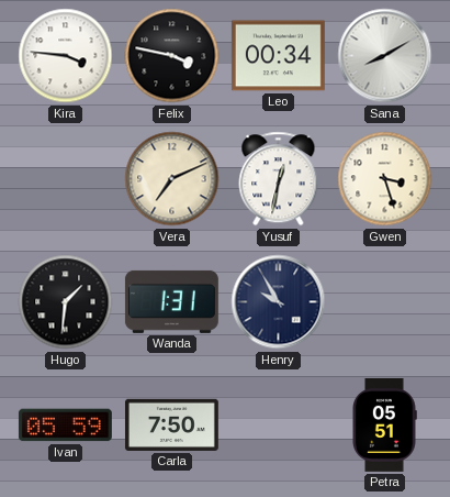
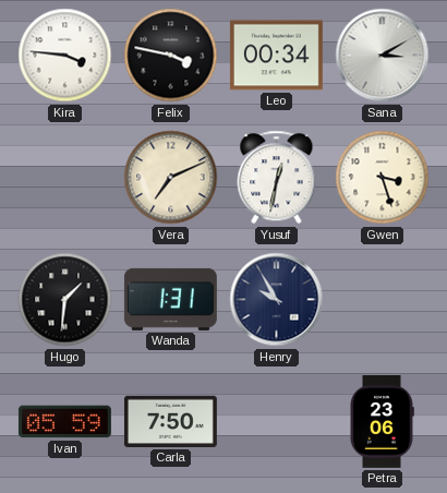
Sana: 8:10 -> 3:10 (383, 56)
Petra: 05:51 -> 23:06 (382, 421)
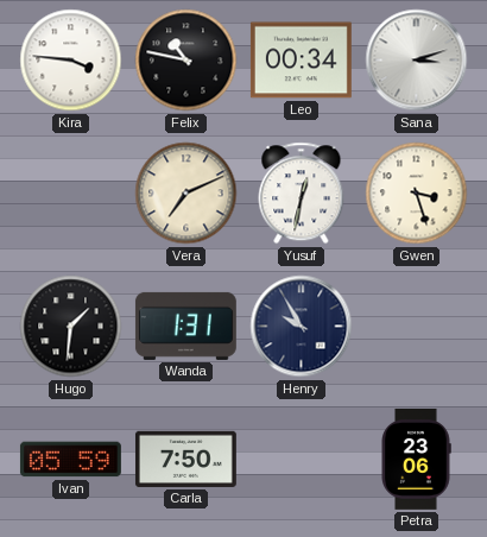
Felix: 3:47 -> 10:47 (186, 61)
Sana: 3:10 -> 3:12 (417, 61)
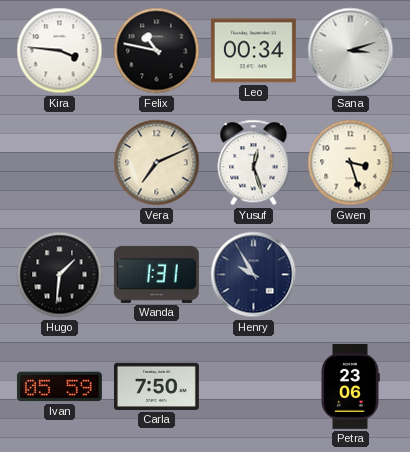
Yusuf: 12:32 -> 12:27 (254, 163)
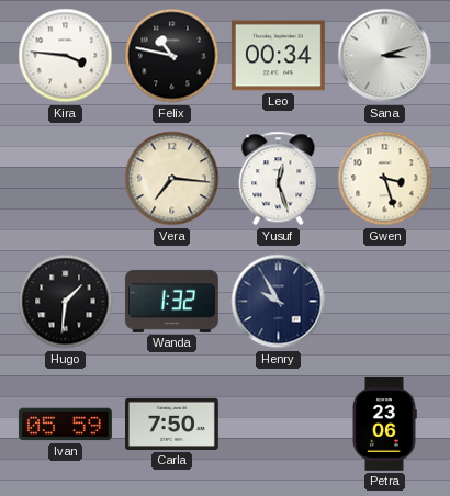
Vera: 7:11 -> 7:16 (172, 179)
Wanda: 1:31 -> 1:32 (171, 301)
